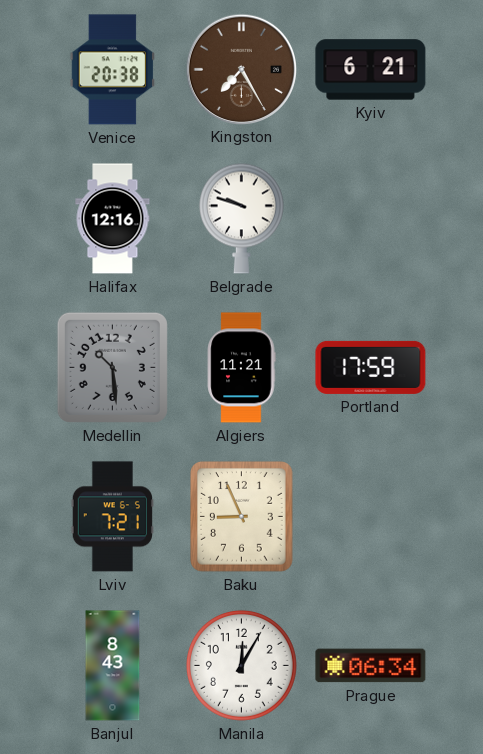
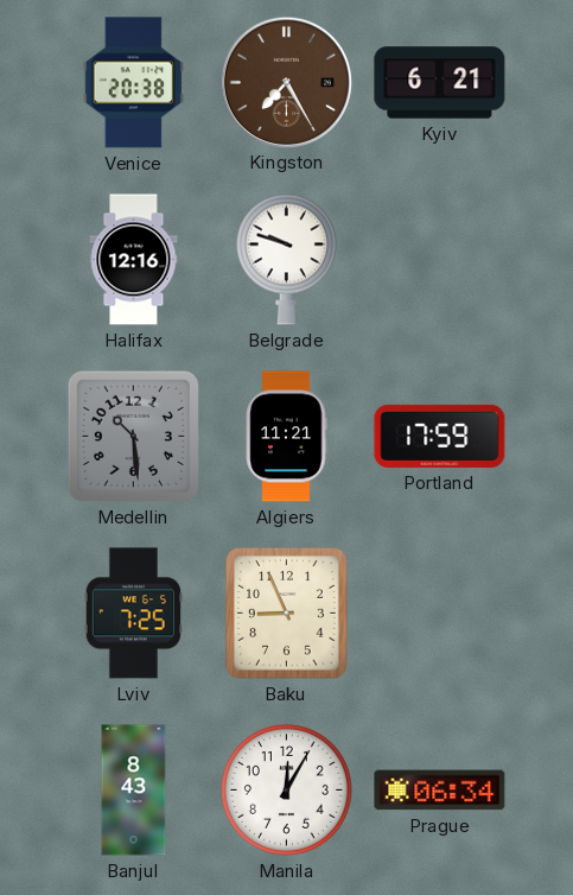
Lviv: 7:21 -> 7:25 (133, 614)
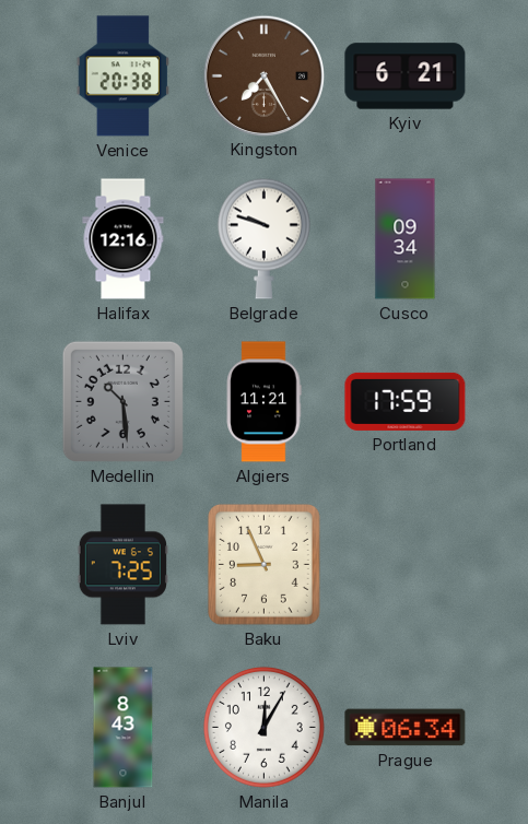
Cusco: none -> 09:34 (406, 239)
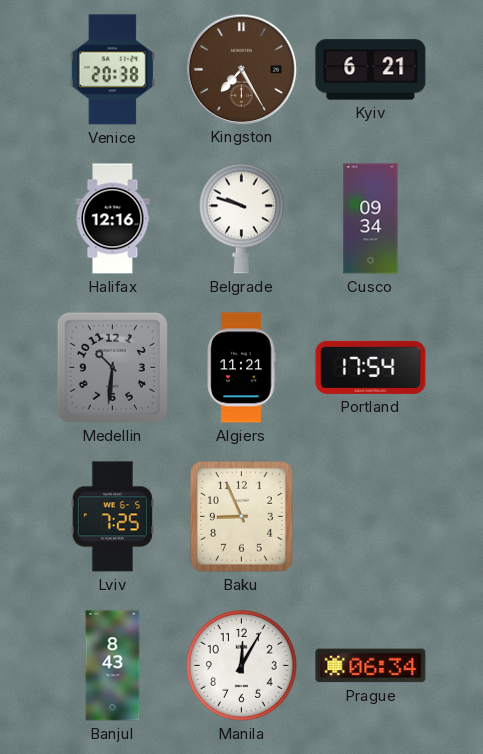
Medellin: 10:29 -> 10:31 (112, 367)
Portland: 17:59 -> 17:54 (371, 367)
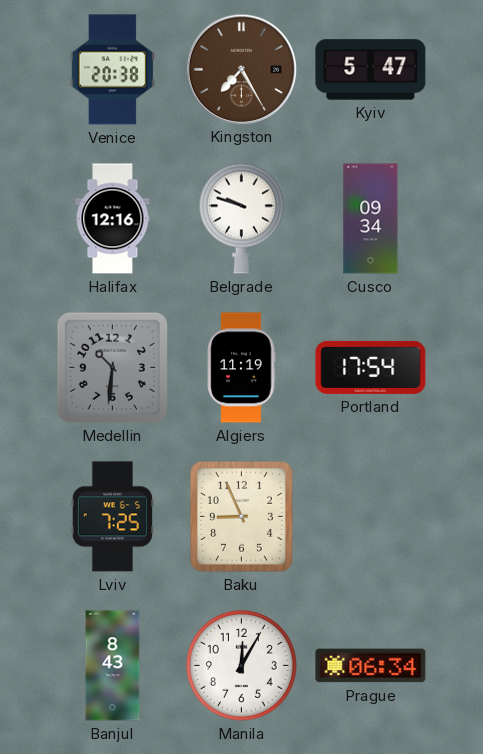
Kyiv: 6:21 -> 5:47 (371, 70)
Algiers: 11:21 -> 11:19 (241, 368)
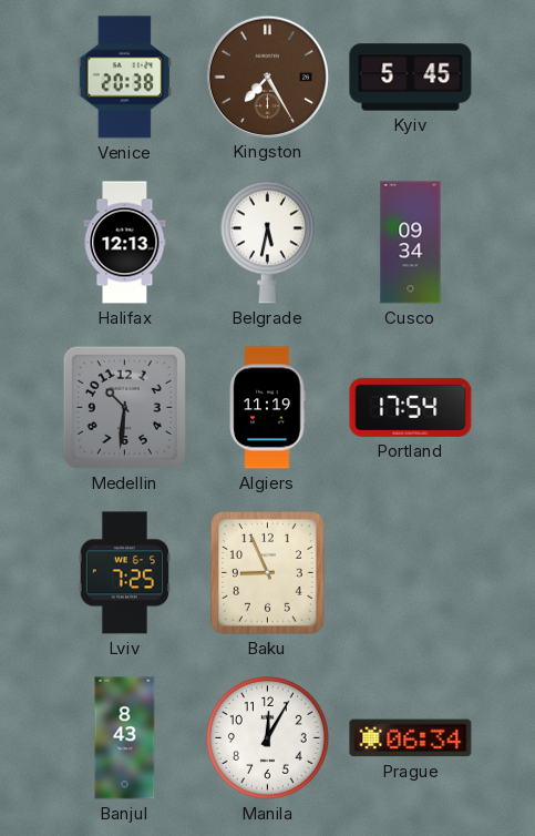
Kyiv: 5:47 -> 5:45 (411, 78)
Halifax: 12:16 -> 12:13 (125, 243)
Belgrade: 9:48 -> 5:32 (267, 242)
